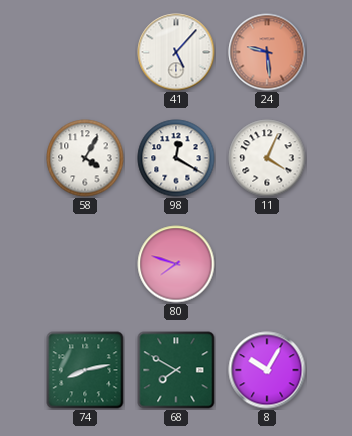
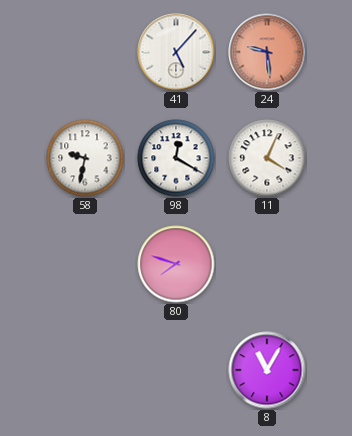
58: 4:05 -> 9:32 (85, 158)
74: 8:13 -> none (85, 370)
68: 7:50 -> none (176, 370)
8: 10:05 -> 11:05 (267, 370)
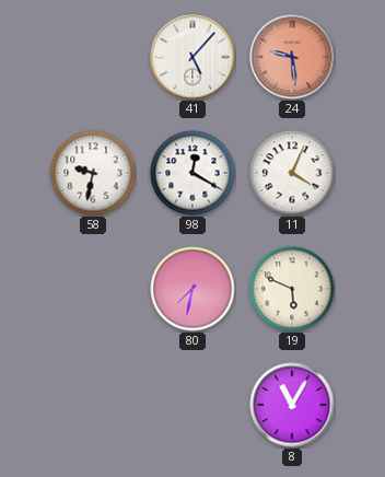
80: 7:48 -> 7:32 (192, 289)
19: none -> 5:49 (292, 289)
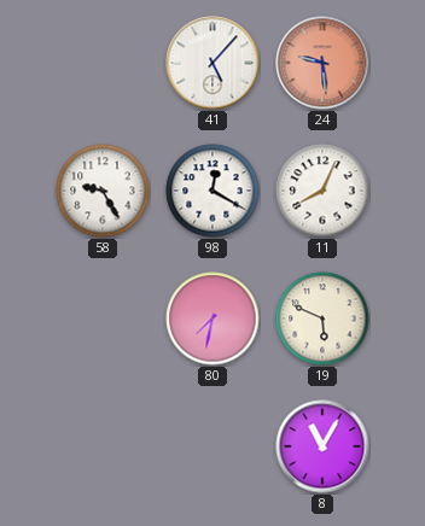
58: 9:32 -> 9:25 (103, 191)
11: 4:04 -> 8:04 (322, 191)
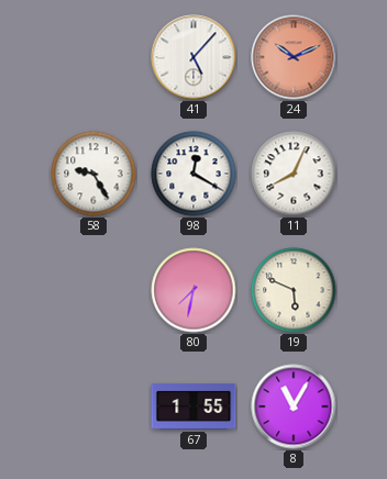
24: 9:29 -> 10:11 (294, 57)
67: none -> 1:55 (193, 406)
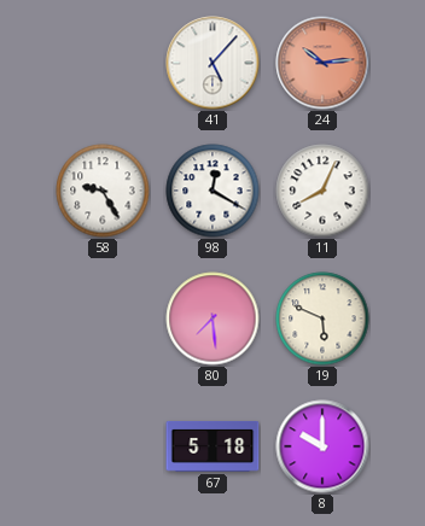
24: 10:11 -> 10:14 (322, 63)
80: 7:32 -> 7:29 (212, 318)
67: 1:55 -> 5:18 (212, 446)
8: 11:05 -> 10:00 (322, 446)
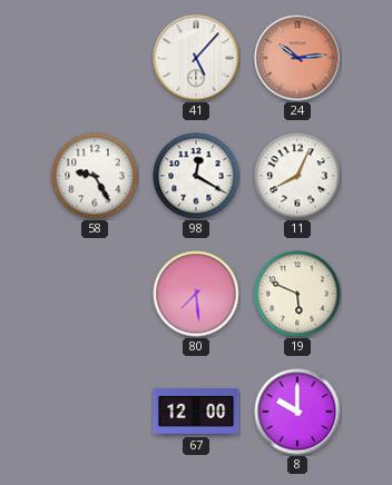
67: 5:18 -> 12:00 (196, 412)
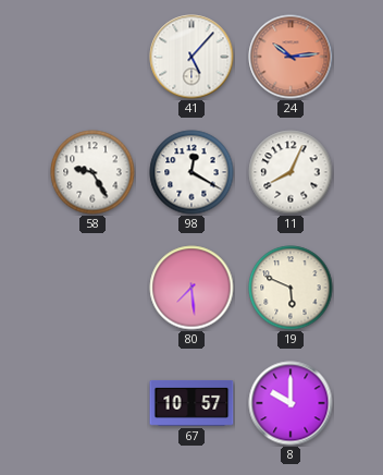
67: 12:00 -> 10:57 (191, 403)
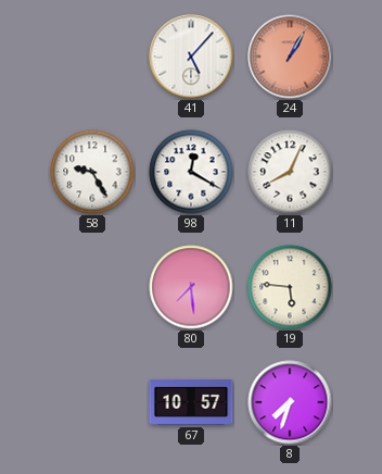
24: 10:14 -> 1:05 (290, 57)
19: 5:49 -> 5:46 (290, 287)
8: 10:00 -> 7:33 (290, 402)
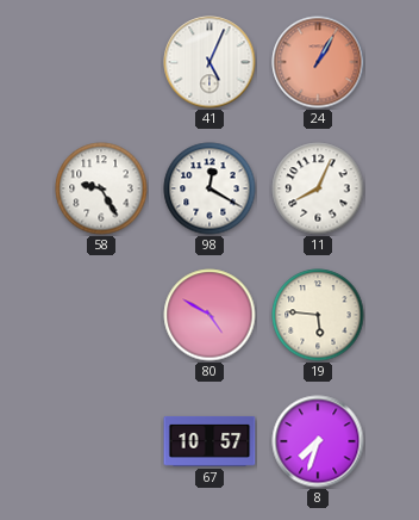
41: 5:07 -> 5:04 (209, 62)
80: 7:29 -> 4:50 (209, 315)
